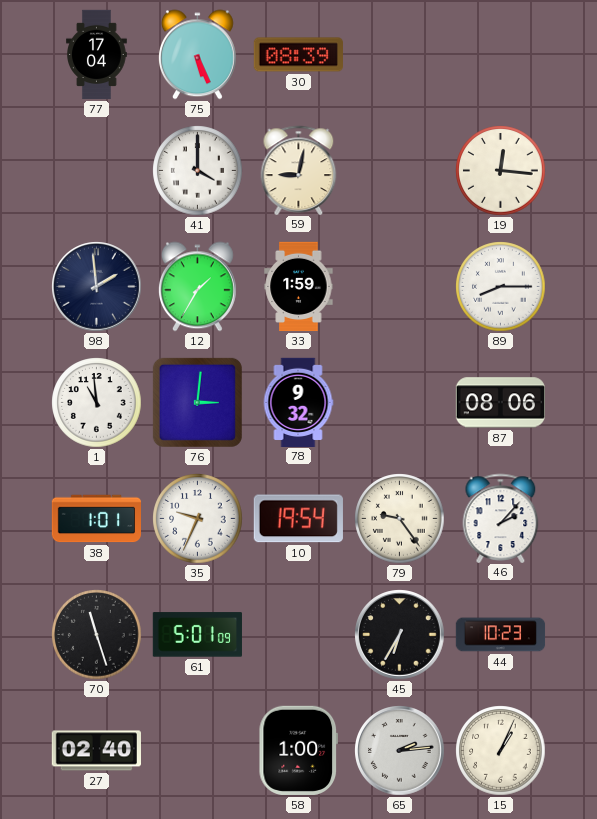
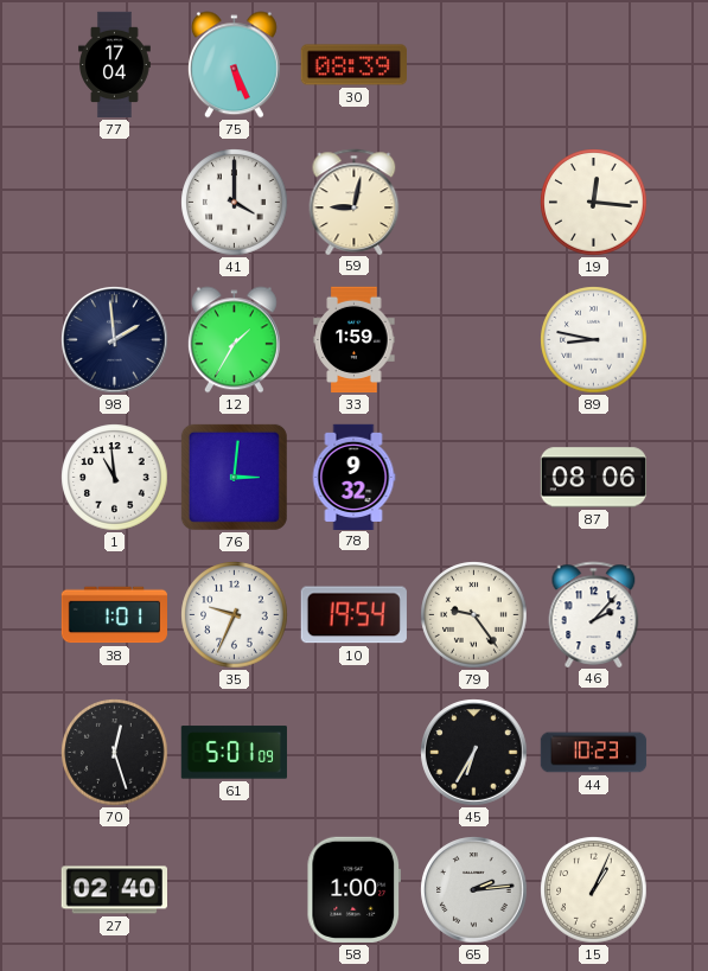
89: 8:15 -> 8:47 (594, 340)
70: 11:27 -> 12:27 (115, 753)
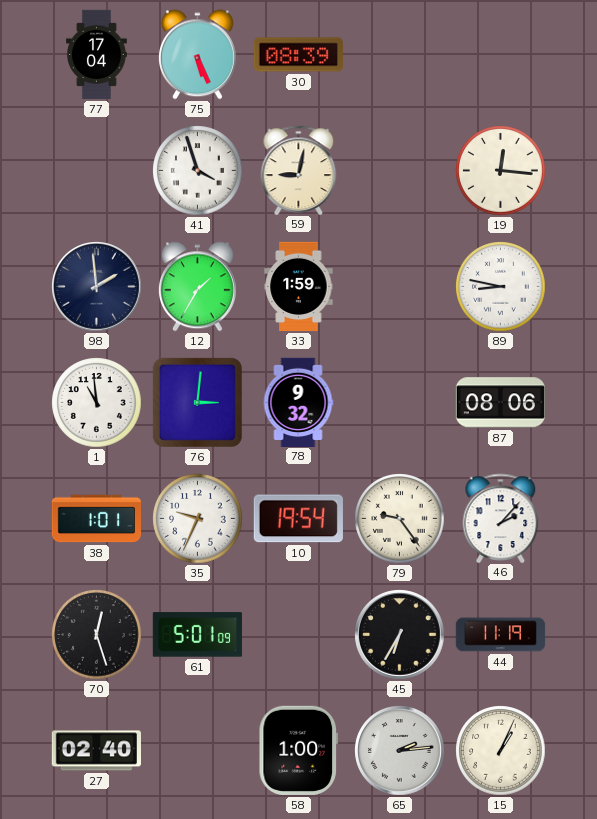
41: 4:00 -> 3:57 (198, 171)
44: 10:23 -> 11:19 (501, 635)
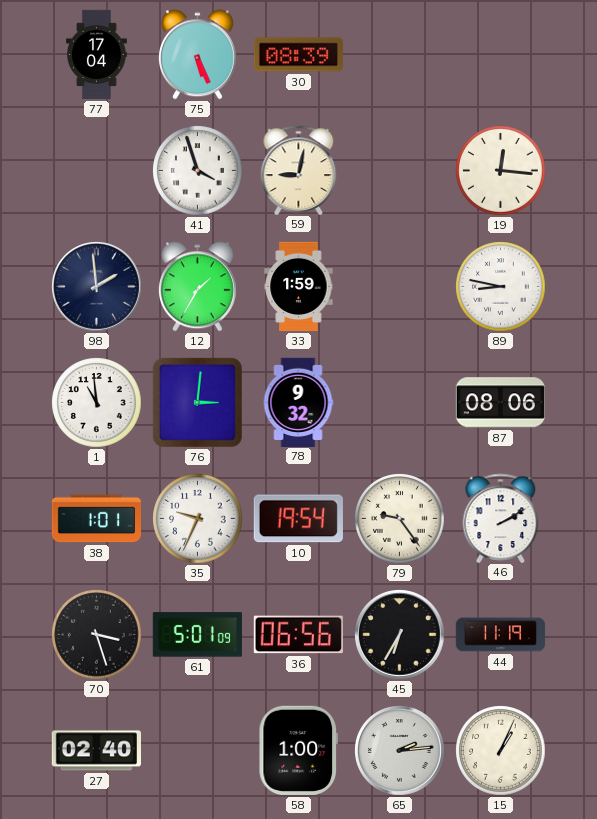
46: 2:07 -> 2:10 (501, 518)
70: 12:27 -> 3:27 (97, 635)
36: none -> 06:56 (298, 635)
